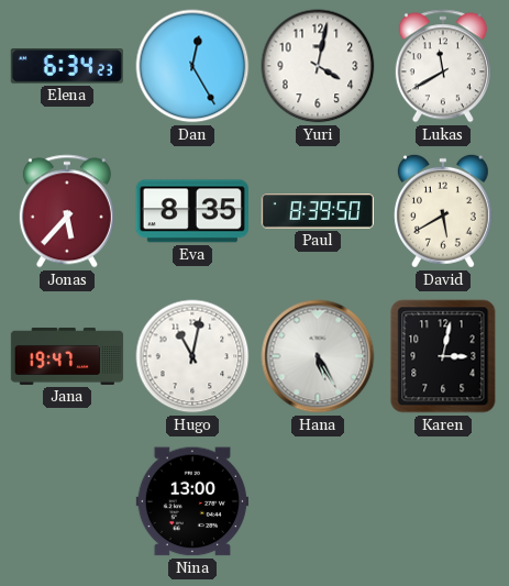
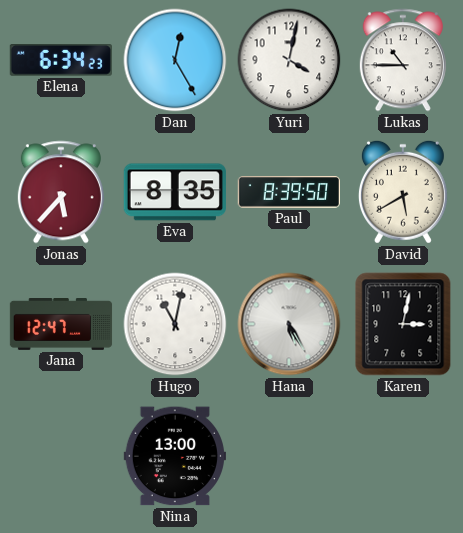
Lukas: 11:40 -> 10:45 (403, 60)
Jana: 19:47 -> 12:47 (61, 325)
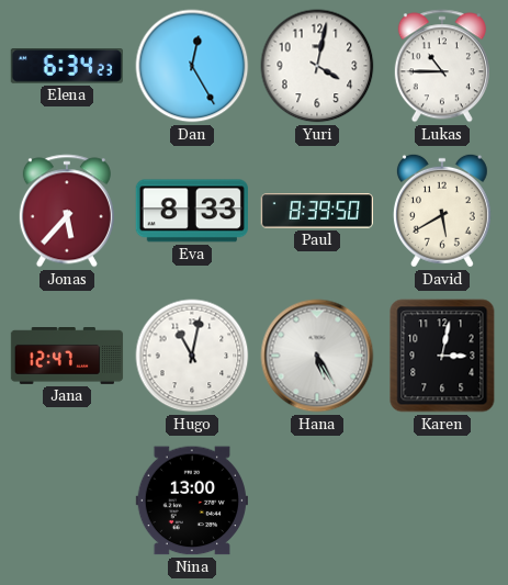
Eva: 8:35 -> 8:33 (192, 211)
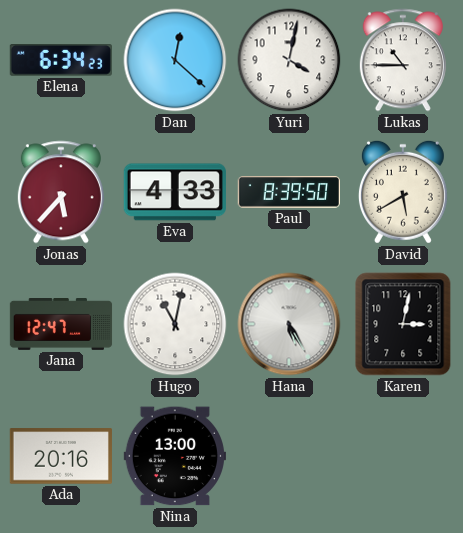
Dan: 12:25 -> 12:22 (175, 60)
Eva: 8:33 -> 4:33 (175, 192)
Ada: none -> 20:16 (61, 456)
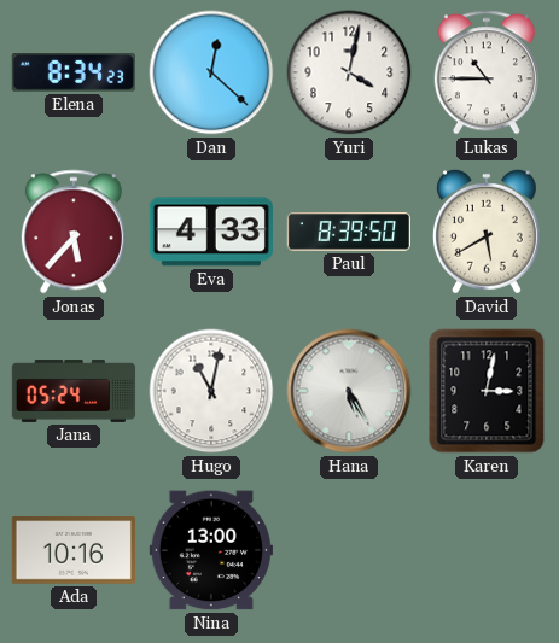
Elena: 6:34 -> 8:34 (74, 74)
Jana: 12:47 -> 05:24 (74, 392)
Ada: 20:16 -> 10:16 (74, 550)
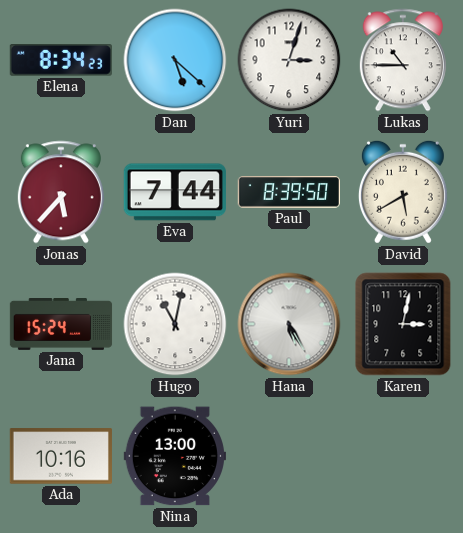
Dan: 12:22 -> 5:22 (175, 60)
Yuri: 4:02 -> 3:03 (289, 60)
Eva: 4:33 -> 7:44 (175, 192)
Jana: 05:24 -> 15:24 (61, 325)
